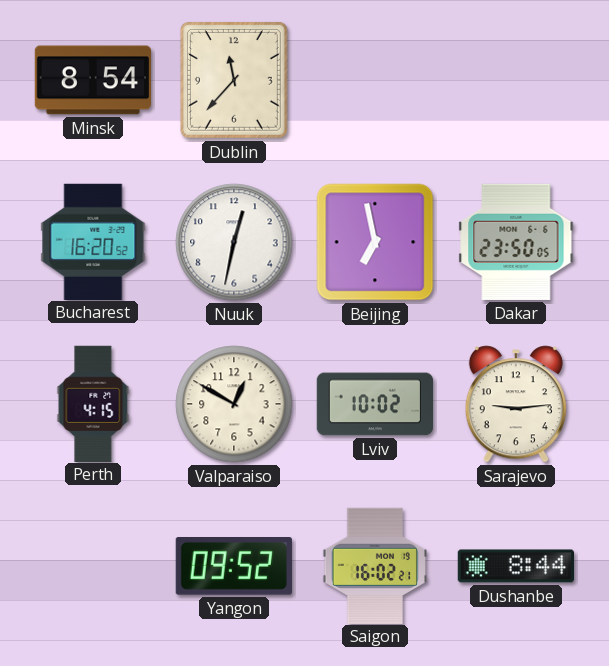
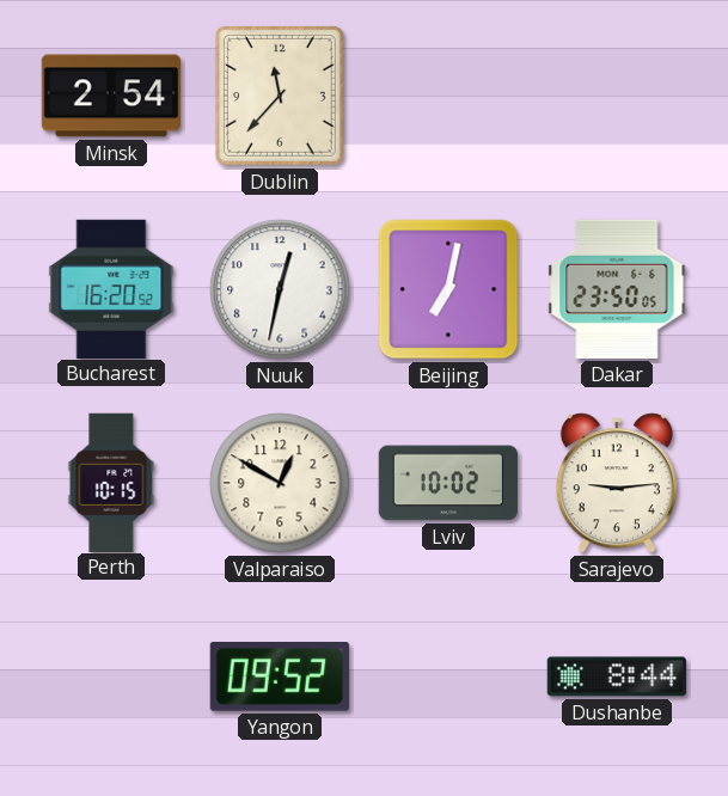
Minsk: 8:54 -> 2:54 (110, 96)
Beijing: 6:58 -> 7:02 (448, 289)
Perth: 4:15 -> 10:15 (111, 482)
Saigon: 16:02 -> none (374, 565)
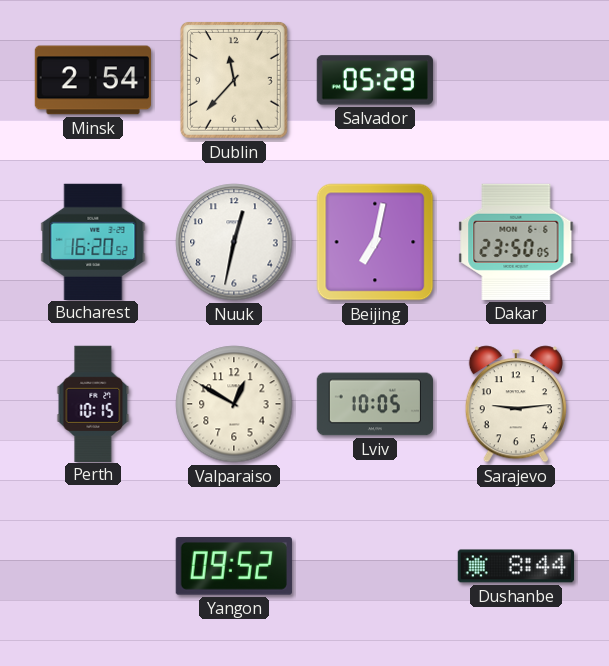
Salvador: none -> 05:29 (375, 80)
Lviv: 10:02 -> 10:05 (374, 404)
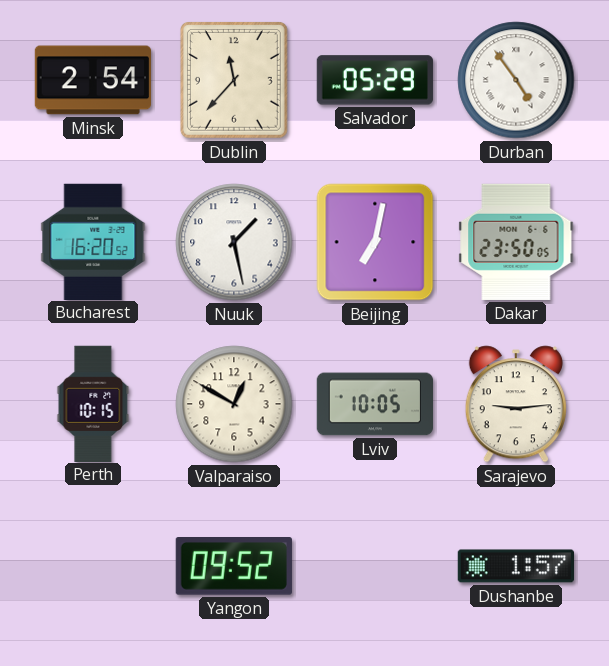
Durban: none -> 4:54 (516, 80)
Nuuk: 12:32 -> 1:28 (234, 242)
Dushanbe: 8:44 -> 1:57 (515, 566)
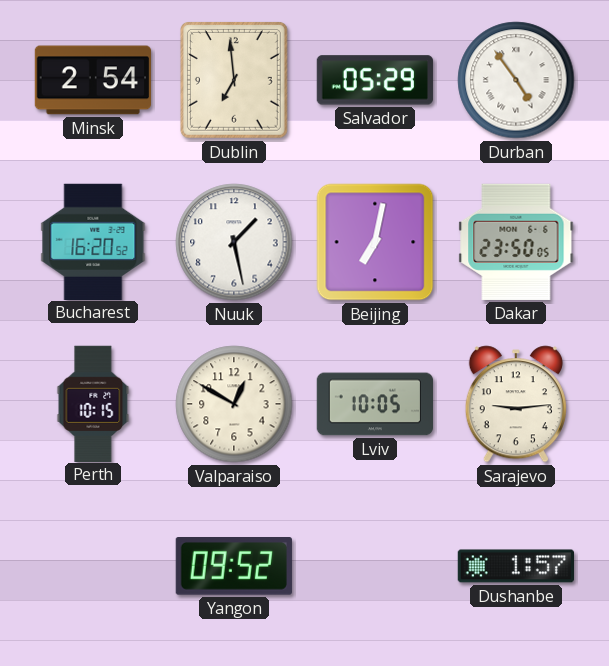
Dublin: 11:37 -> 6:59 (234, 80)
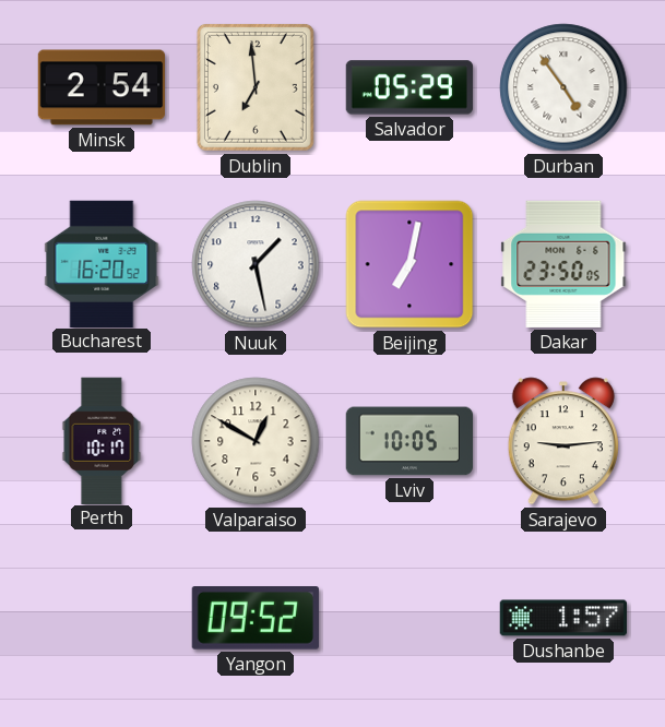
Perth: 10:15 -> 10:17 (102, 440)
